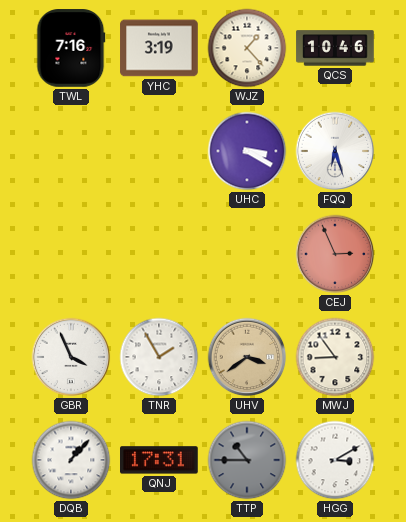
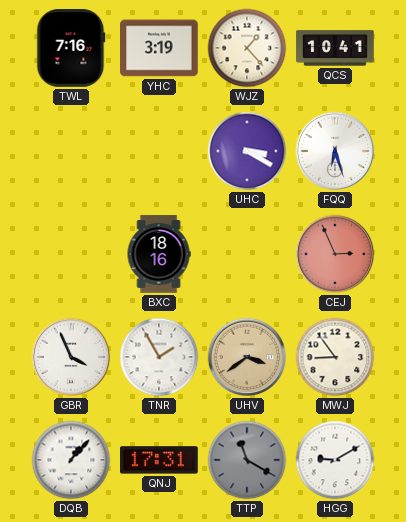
QCS: 10:46 -> 10:41 (335, 48)
BXC: none -> 18:16 (159, 254)
TTP: 10:45 -> 11:20 (247, 460)
HGG: 3:10 -> 9:10 (335, 460)
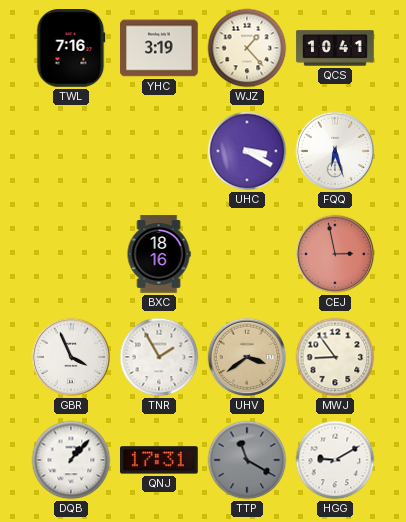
CEJ: 2:56 -> 2:58 (335, 254)
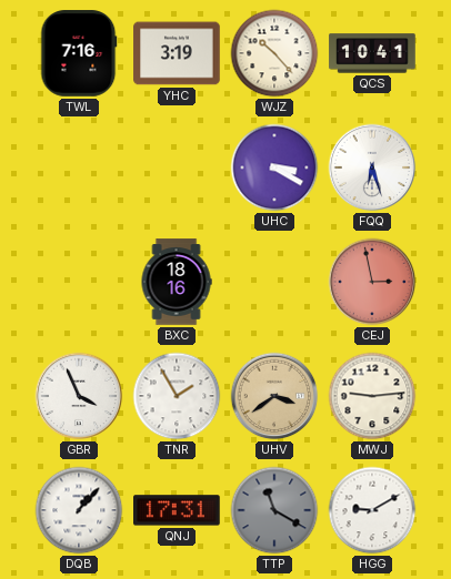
WJZ: 1:23 -> 10:23 (274, 53)
MWJ: 8:54 -> 9:14 (372, 396)
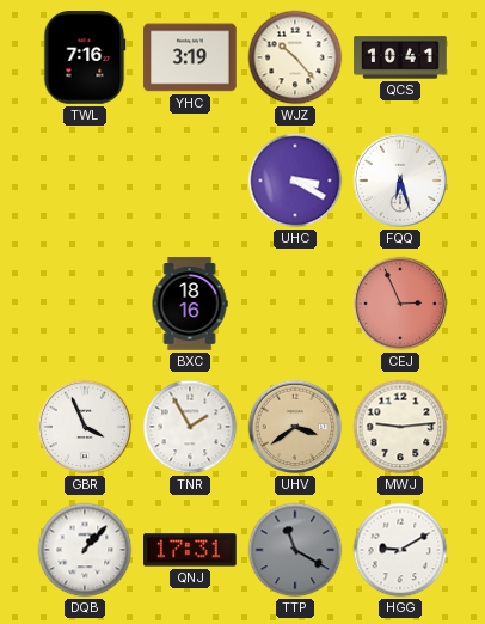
CEJ: 2:58 -> 2:56 (400, 304)
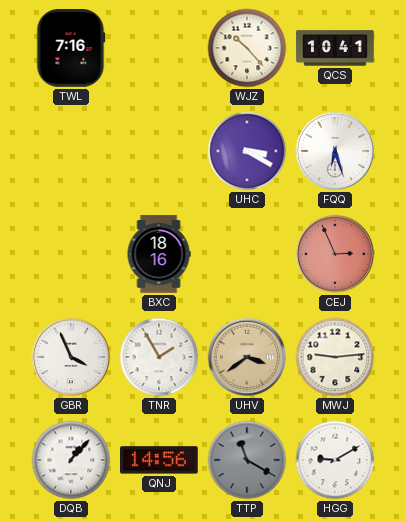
YHC: 3:19 -> none (190, 57)
QNJ: 17:31 -> 14:56 (159, 460)
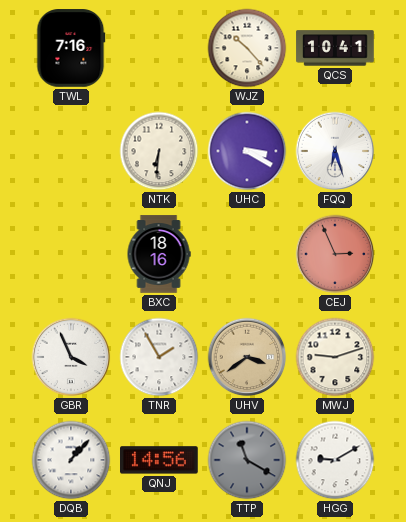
NTK: none -> 6:31 (159, 151)
MWJ: 9:14 -> 9:12 (335, 357)
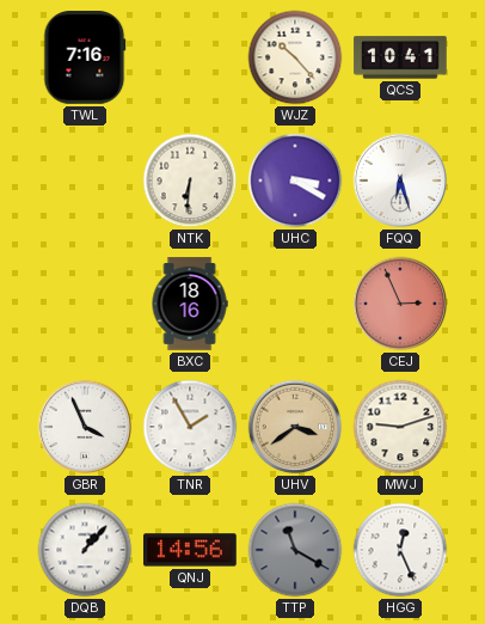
HGG: 9:10 -> 12:26 (400, 550)
